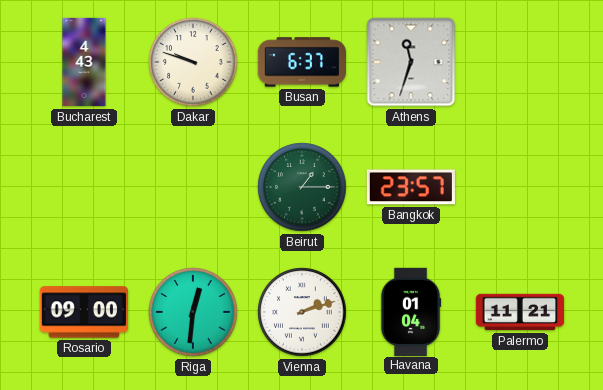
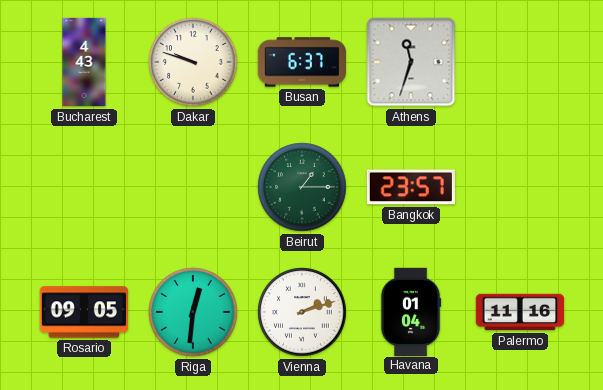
Rosario: 09:00 -> 09:05 (83, 312)
Palermo: 11:21 -> 11:16 (520, 312)
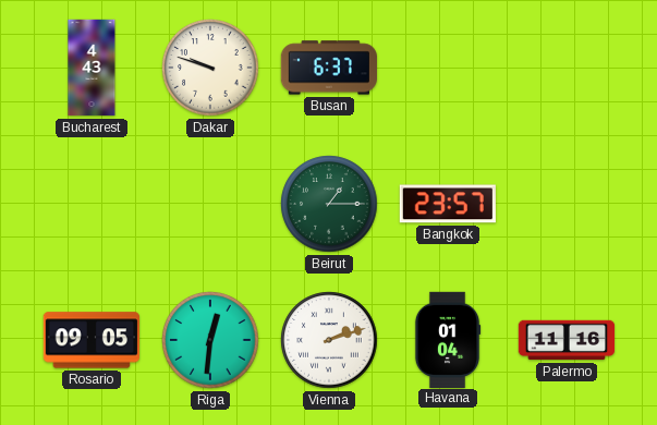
Athens: 11:33 -> none (411, 62)
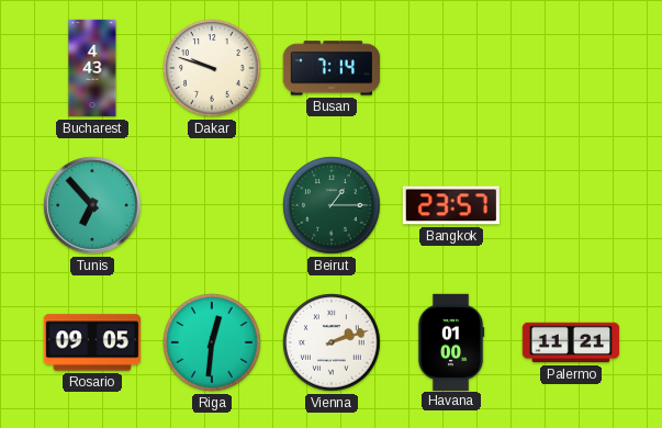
Busan: 6:37 -> 7:14 (330, 68)
Tunis: none -> 6:53 (92, 205)
Havana: 01:04 -> 01:00 (451, 341)
Palermo: 11:16 -> 11:21 (571, 342)
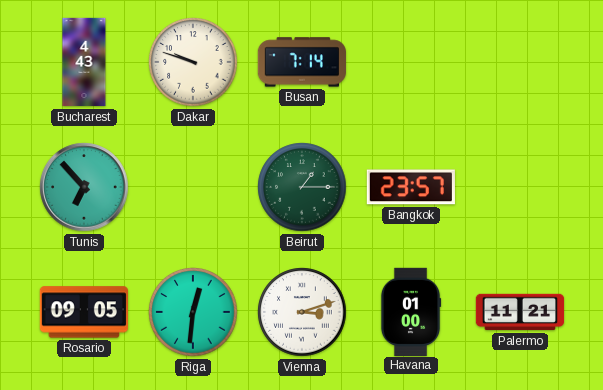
Vienna: 2:12 -> 3:12 (302, 312)
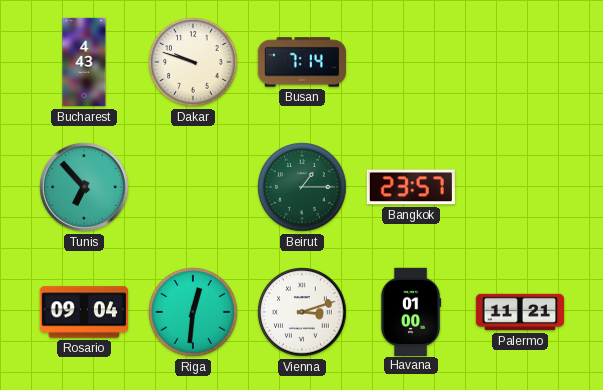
Rosario: 09:05 -> 09:04 (83, 312)
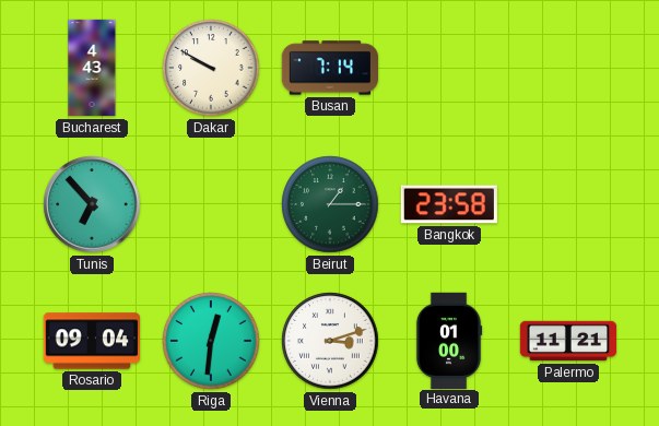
Dakar: 9:48 -> 9:50 (211, 68)
Bangkok: 23:57 -> 23:58 (449, 204)
